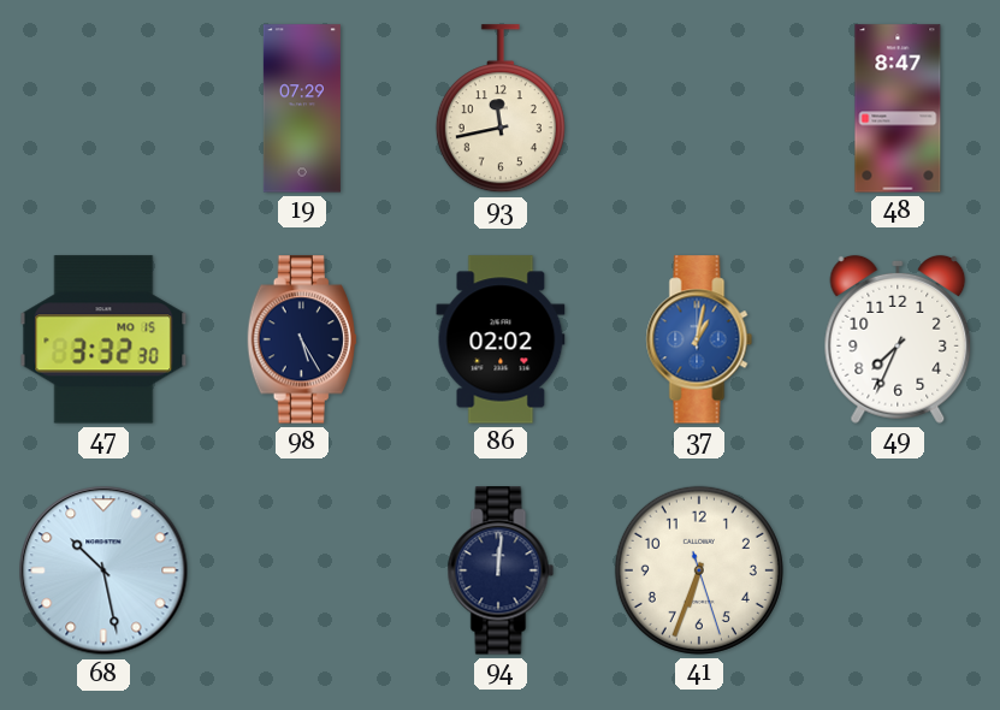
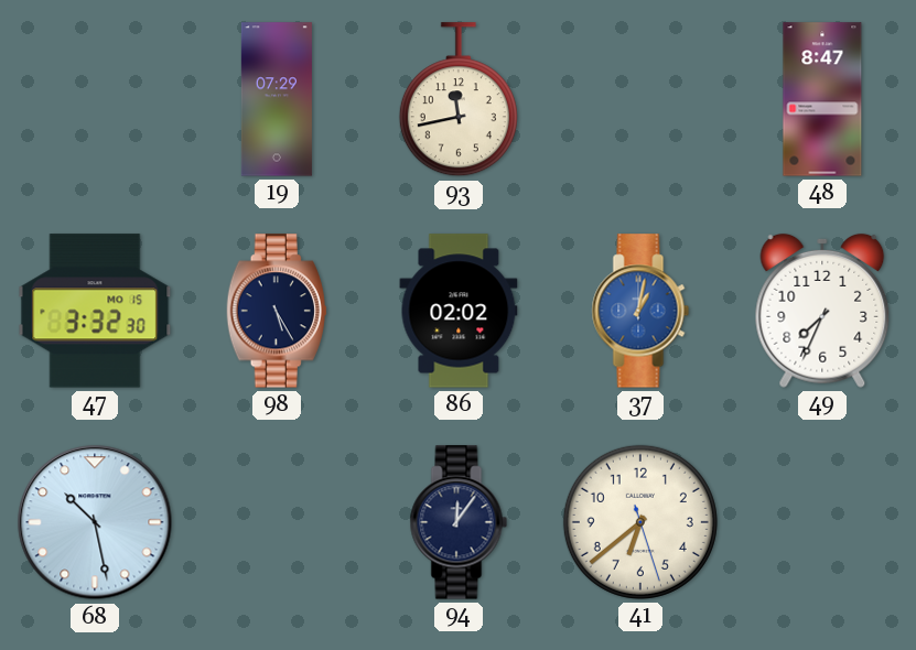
94: 12:01 -> 12:06 (459, 522)
41: 6:33 -> 6:38 (640, 522)
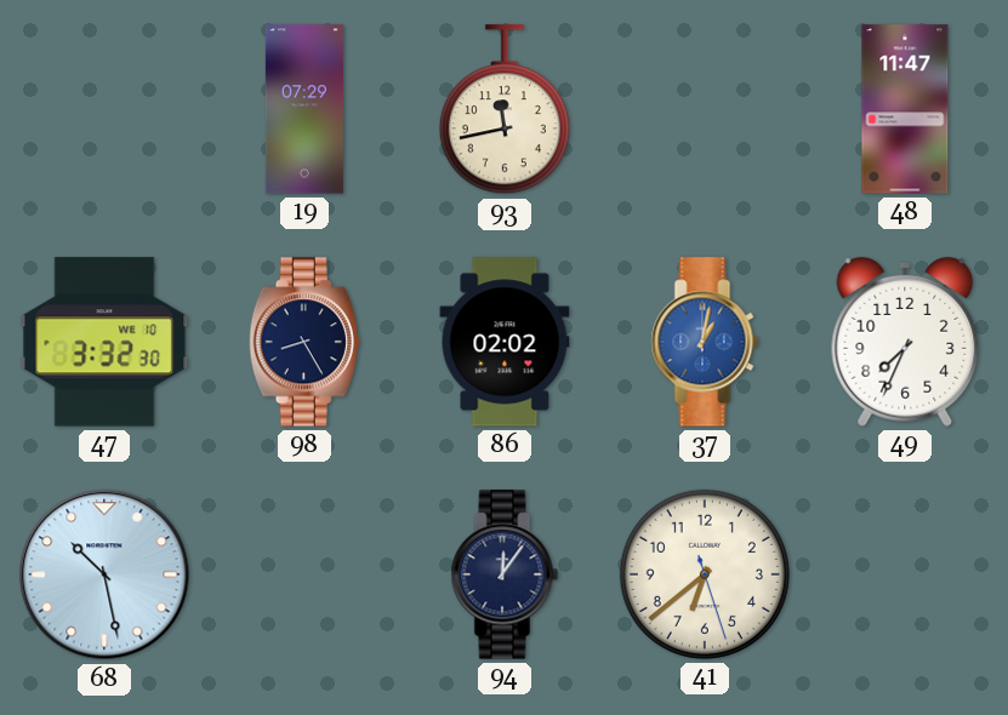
48: 8:47 -> 11:47 (905, 109)
47 date: MO 15 -> WE 10 (104, 342)
98: 5:25 -> 8:25 (304, 342)
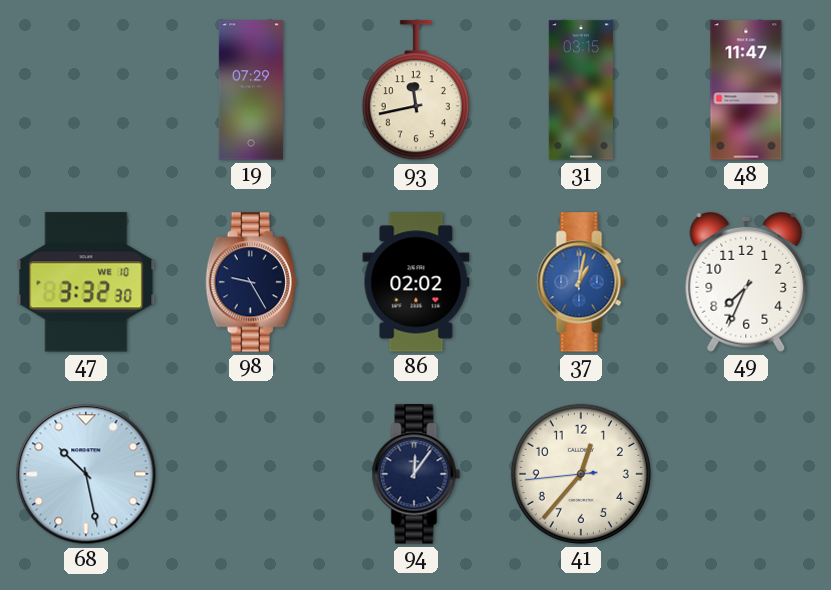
31: none -> 03:15 (581, 90)
98: 8:25 -> 9:25 (251, 282)
41: 6:38 -> 12:36 (581, 474)
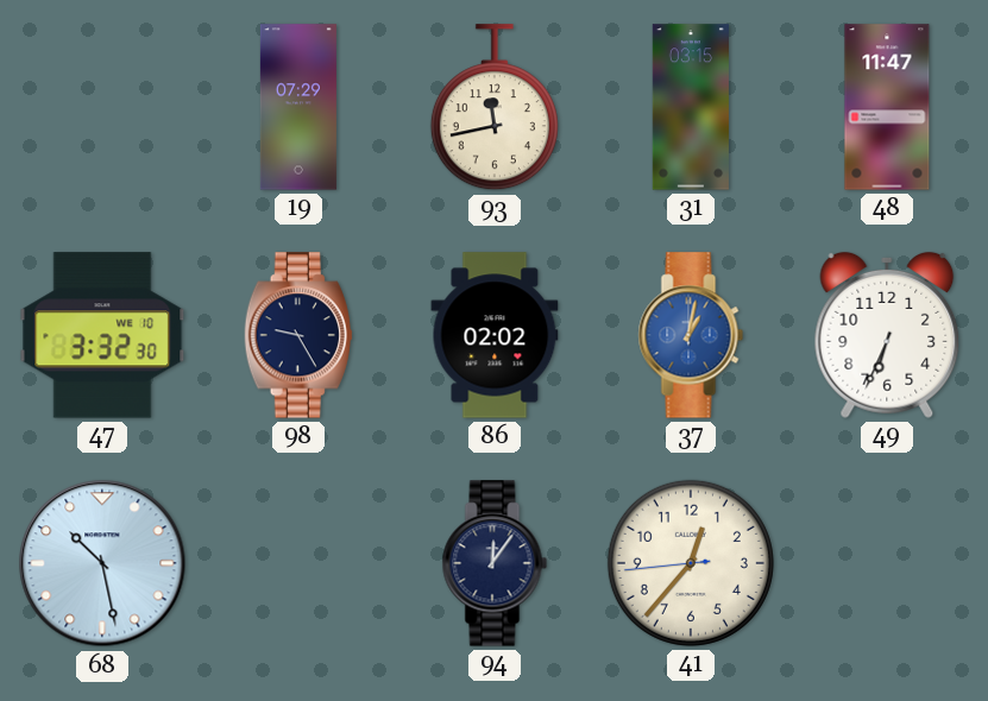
49: 7:34 -> 6:34 (887, 335)
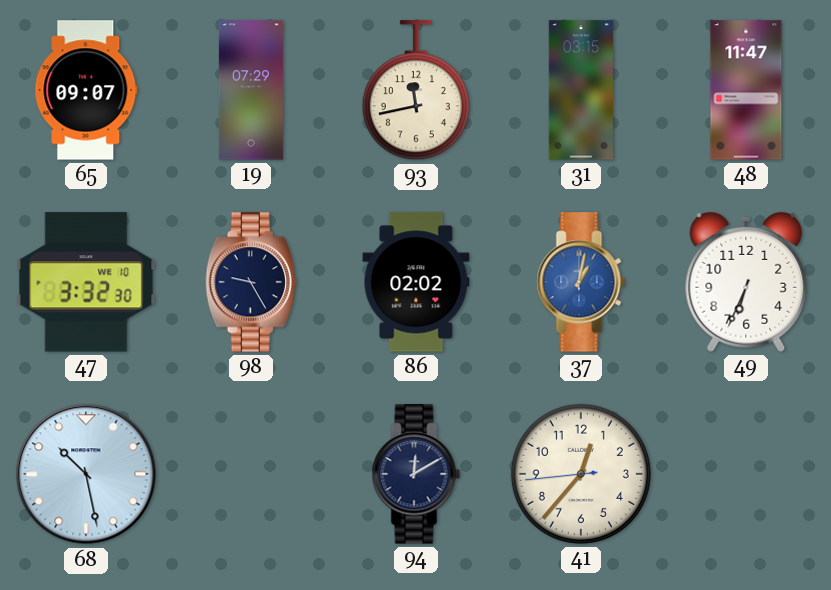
65: none -> 09:07 (86, 90)
94: 12:06 -> 12:10 (416, 474)
